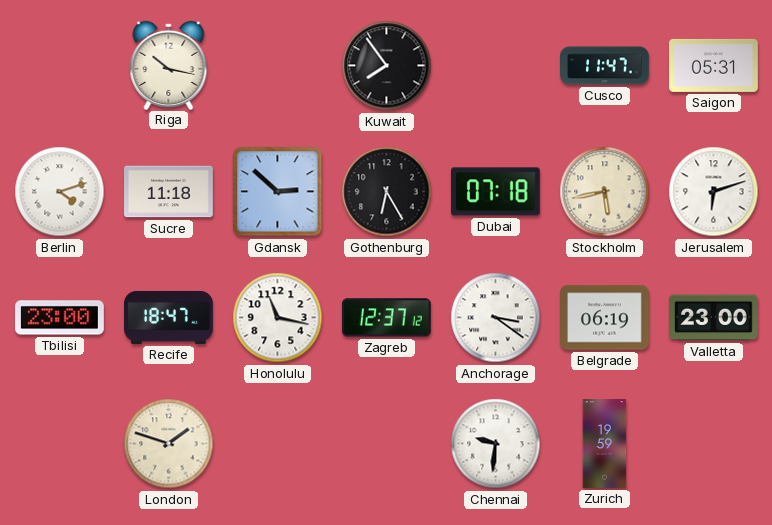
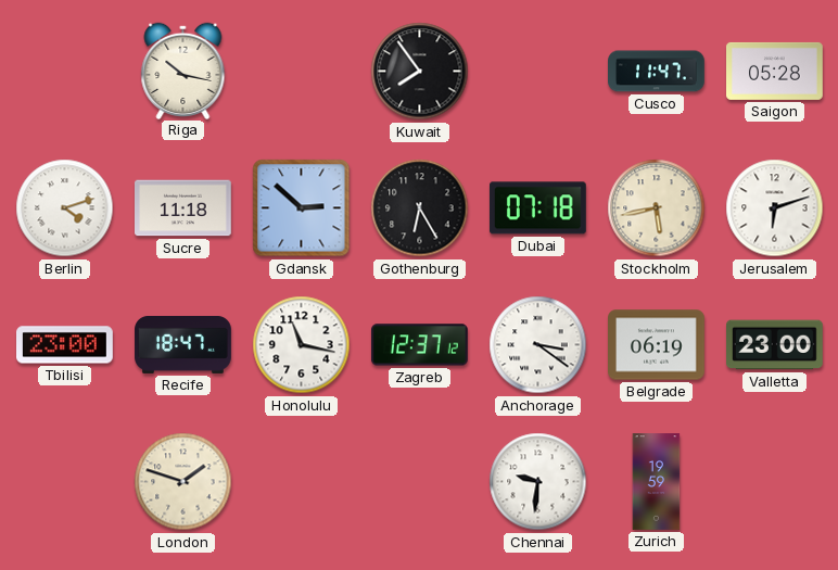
Saigon: 05:31 -> 05:28 (775, 71)
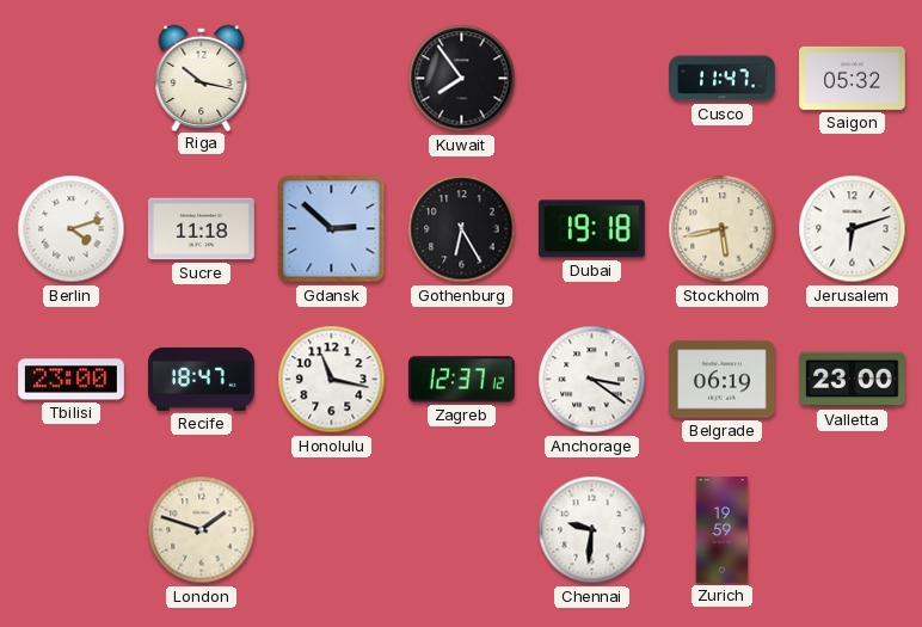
Saigon: 05:28 -> 05:32 (853, 78)
Dubai: 07:18 -> 19:18 (591, 229)
